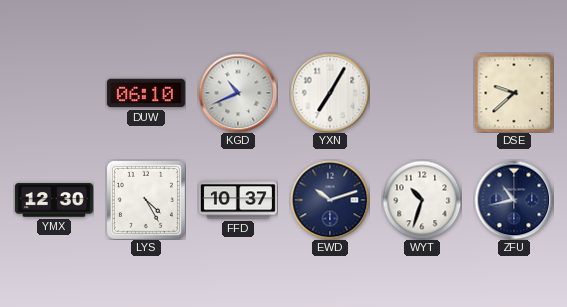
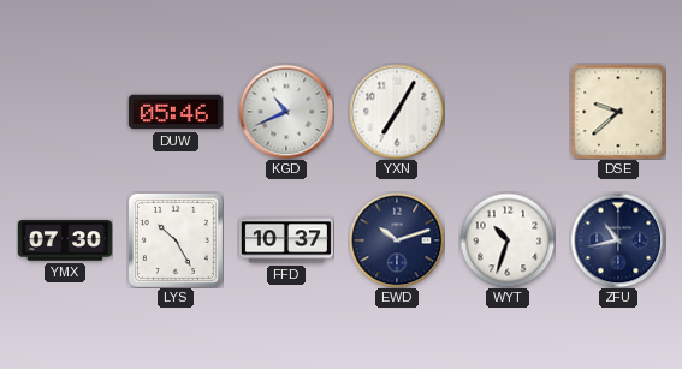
DUW: 06:10 -> 05:46 (176, 112)
YMX: 12:30 -> 07:30 (65, 240)
LYS: 4:25 -> 10:25 (176, 240)
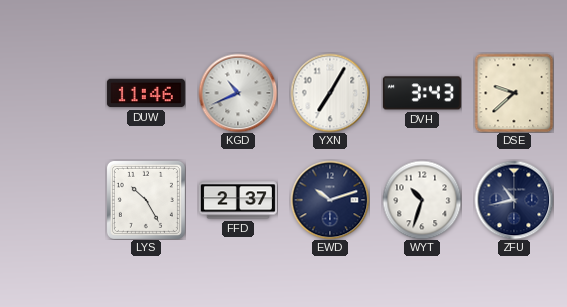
DUW: 05:46 -> 11:46 (146, 93)
DVH: none -> 3:43 (422, 93)
YMX: 07:30 -> none (65, 240)
FFD: 10:37 -> 2:37 (238, 200)
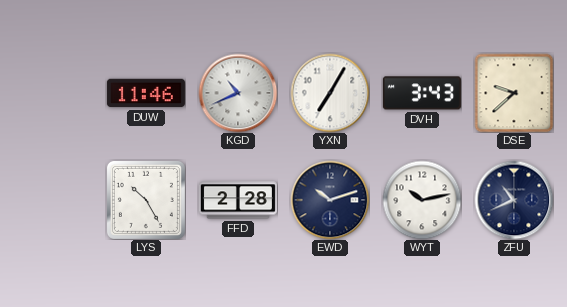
FFD: 2:37 -> 2:28 (238, 200)
WYT: 10:33 -> 10:13 (422, 200)
ZFU: 10:43 -> 10:41 (514, 200)
